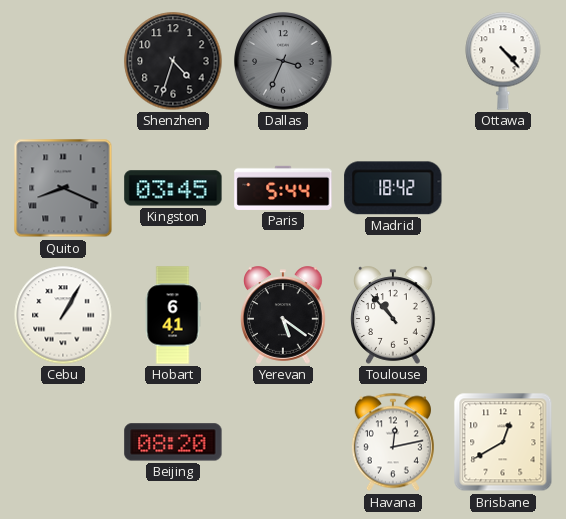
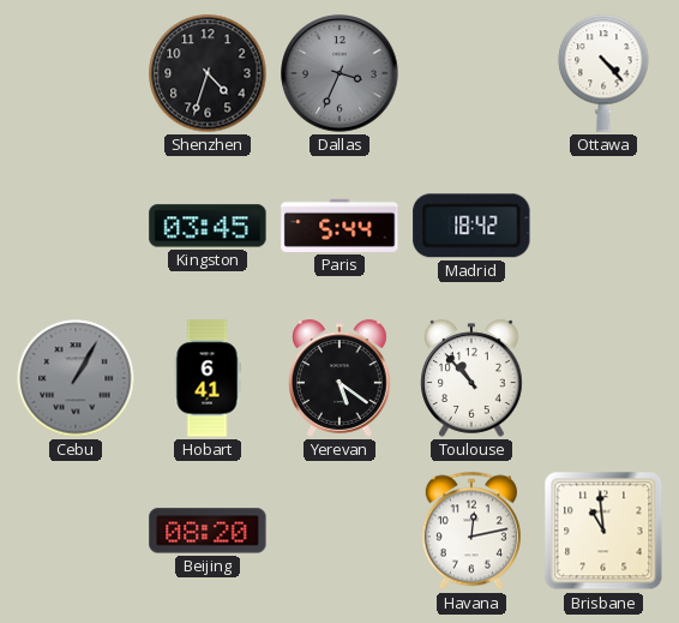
Quito: 8:19 -> none (63, 188)
Cebu dial: white -> grey (76, 378)
Brisbane: 12:40 -> 10:59 (603, 531)
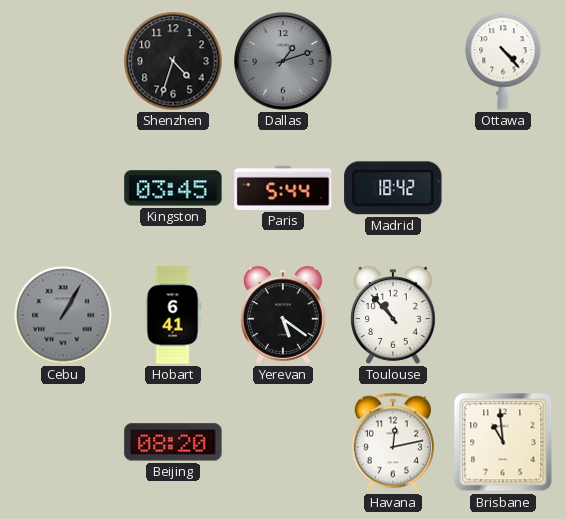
Dallas: 3:34 -> 1:12 (283, 61)
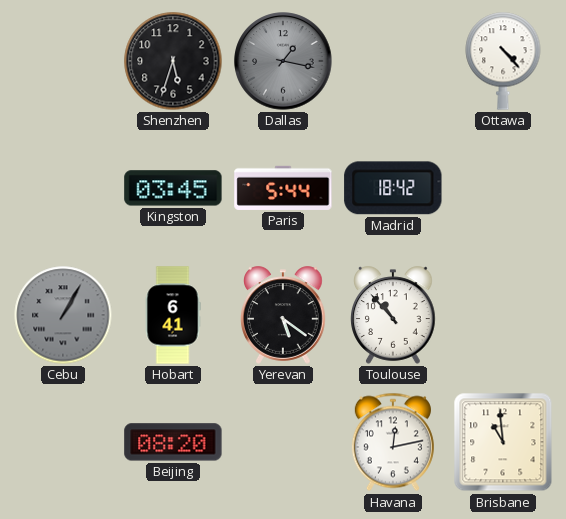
Shenzhen: 4:33 -> 5:33 (173, 61)
Dallas: 1:12 -> 1:17 (283, 61)
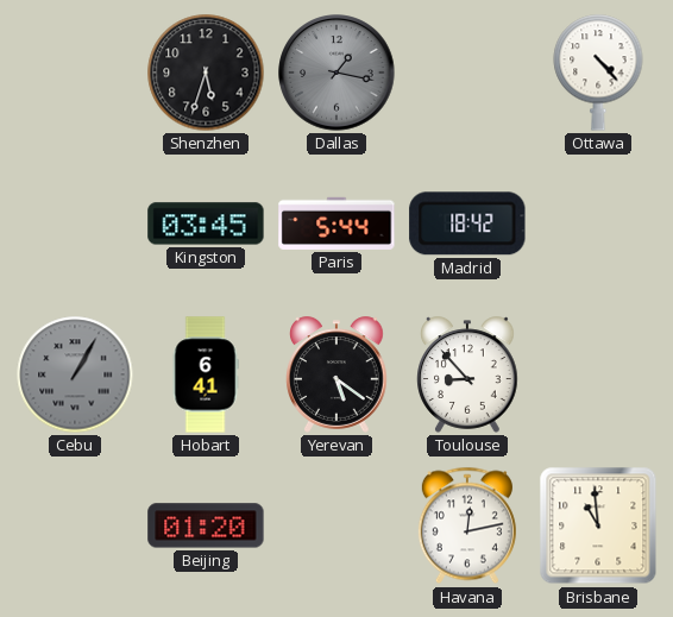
Toulouse: 10:53 -> 8:53 (467, 374)
Beijing: 08:20 -> 01:20 (206, 525)
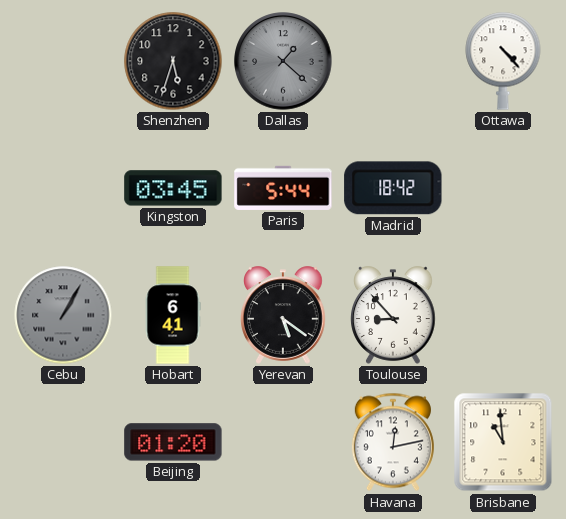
Dallas: 1:17 -> 1:22 (283, 61)
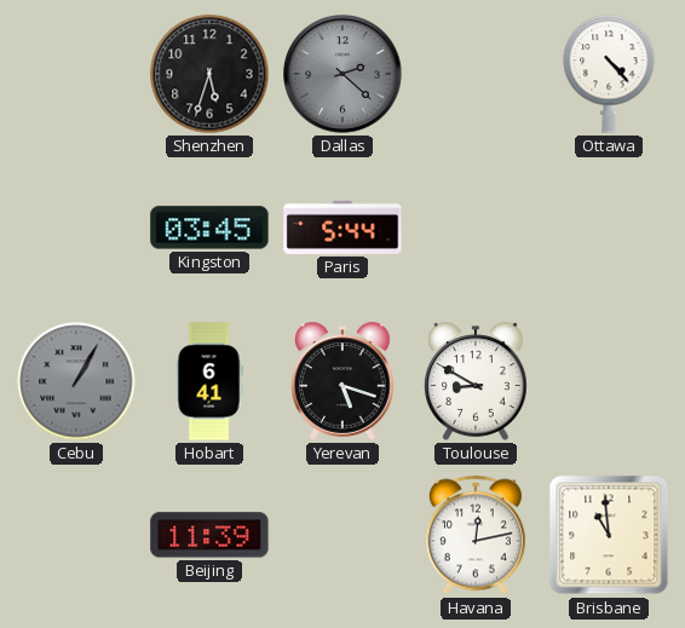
Dallas: 1:22 -> 2:22 (342, 74)
Madrid: 18:42 -> none (393, 188)
Yerevan: 5:21 -> 5:18 (342, 381)
Toulouse: 8:53 -> 8:50 (476, 381)
Beijing: 01:20 -> 11:39 (209, 535)
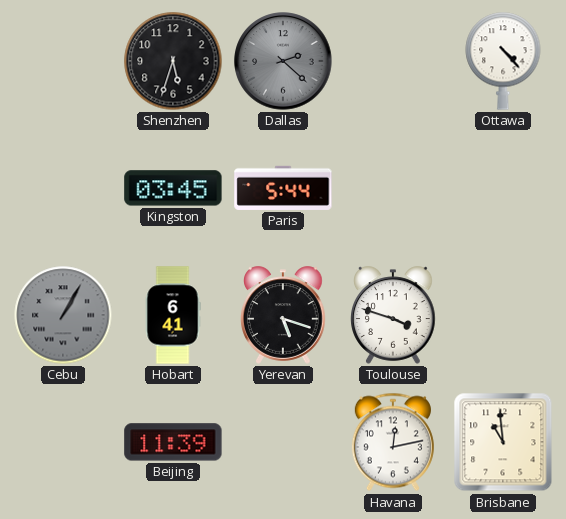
Toulouse: 8:50 -> 3:48 (393, 315)
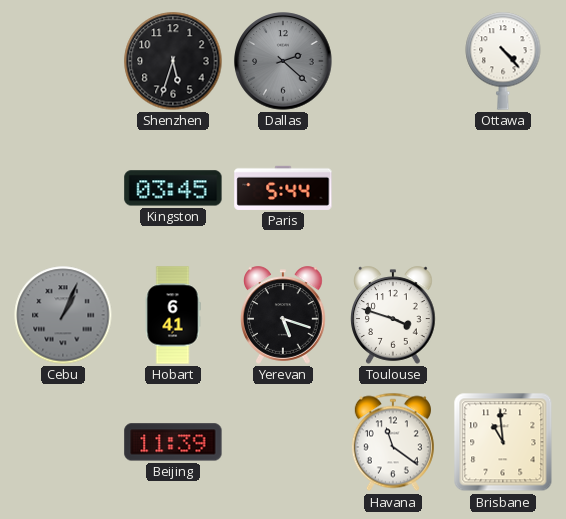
Cebu: 1:05 -> 1:04 (63, 315)
Havana: 12:13 -> 11:21 (393, 442)
